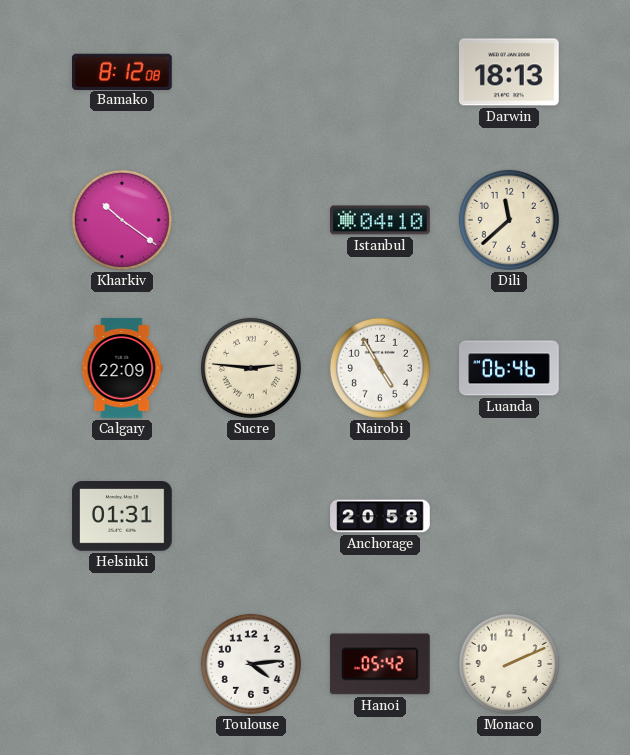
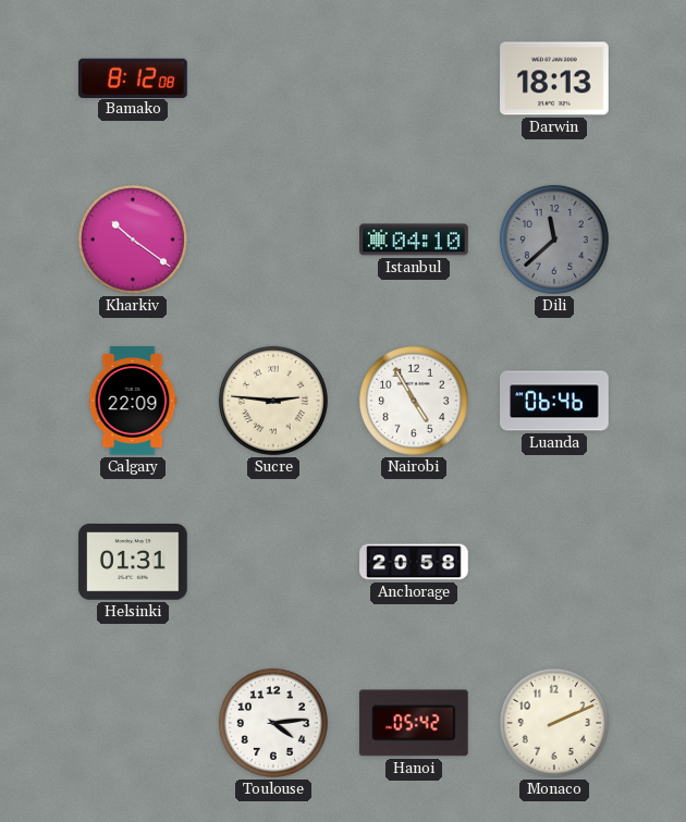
Dili dial: cream -> grey (554, 240)
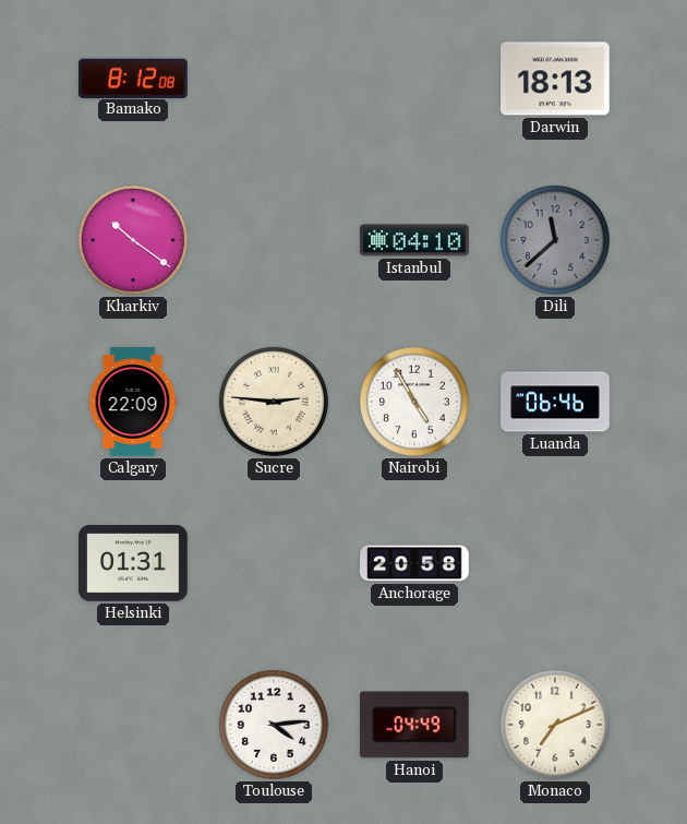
Hanoi: 05:42 -> 04:49 (414, 725)
Monaco: 2:11 -> 7:11 (555, 725)
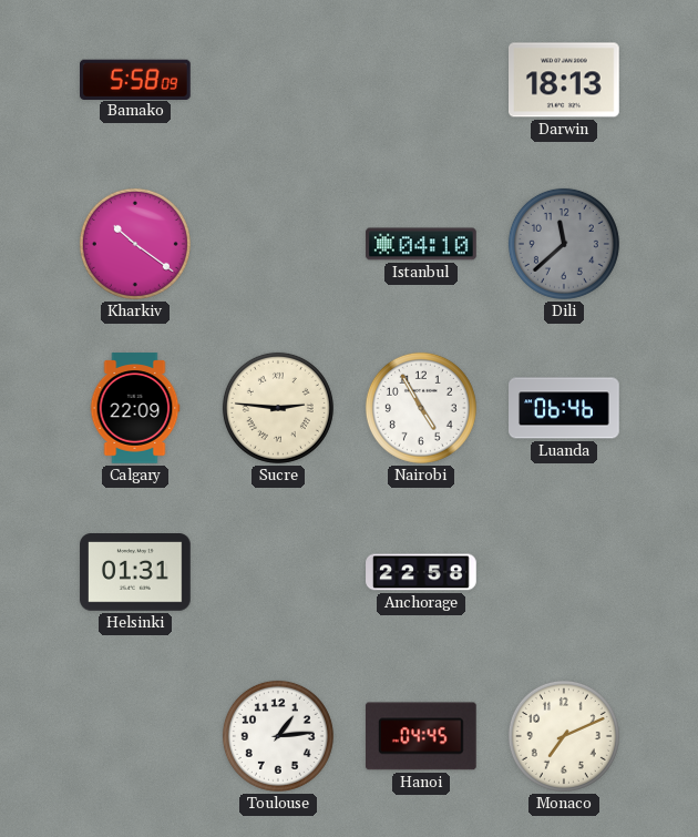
Bamako: 8:12 -> 5:58 (136, 79)
Anchorage: 20:58 -> 22:58 (421, 572)
Toulouse: 4:14 -> 1:14 (278, 736)
Hanoi: 04:49 -> 04:45 (421, 736)
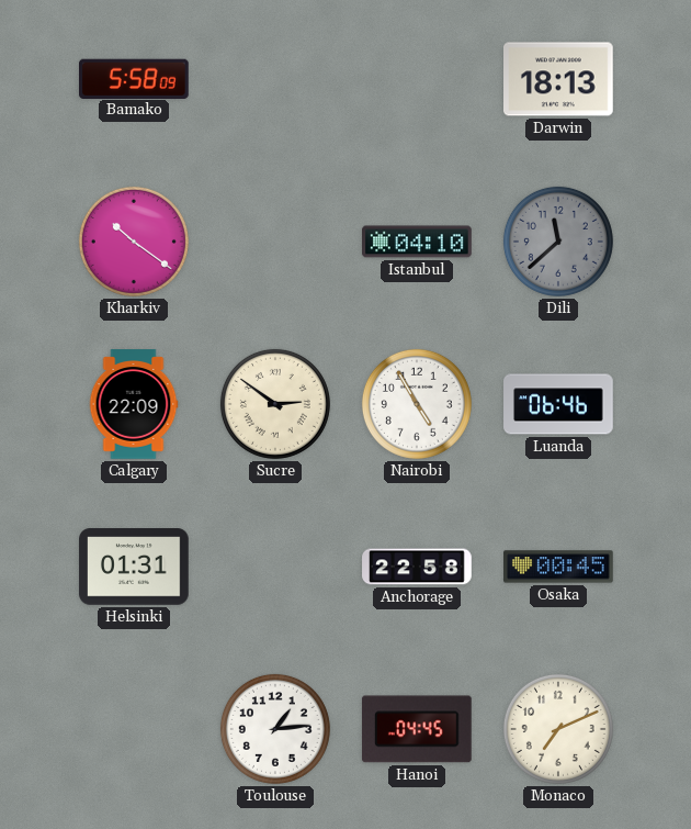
Sucre: 2:46 -> 2:51 (275, 404)
Osaka: none -> 00:45 (558, 567)
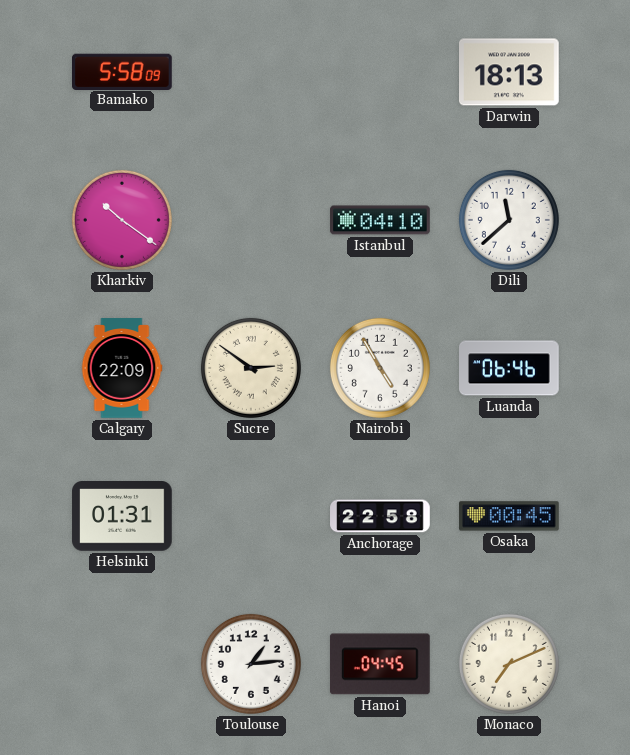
Dili dial: grey -> white (509, 220)
